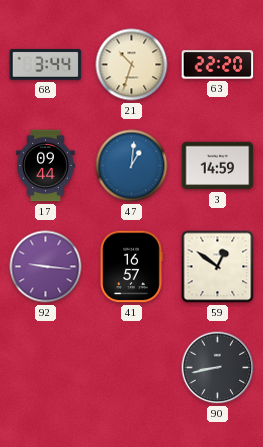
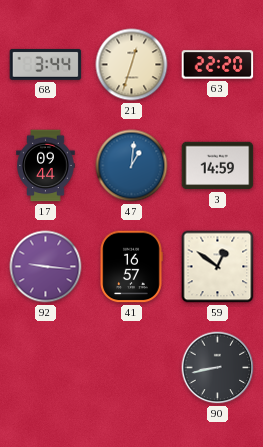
21: 10:33 -> 12:33 (132, 65)
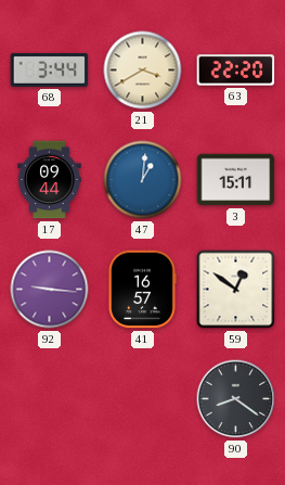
21: 12:33 -> 3:40 (143, 71)
3: 14:59 -> 15:11 (236, 180)
90: 8:43 -> 8:21 (236, 399)
